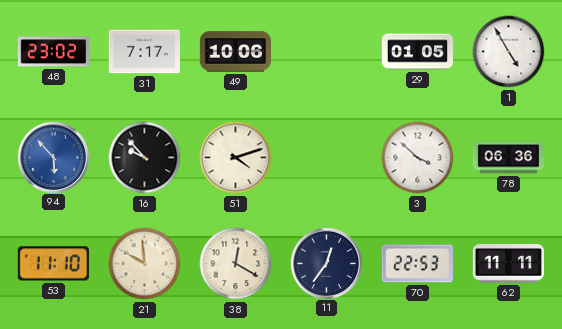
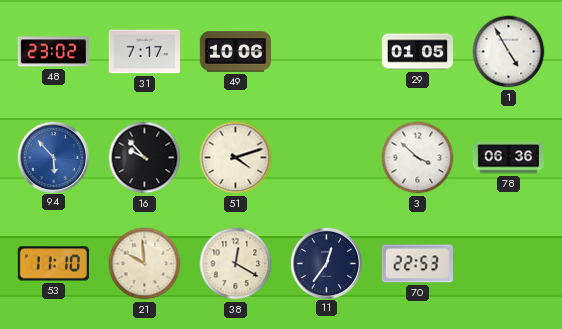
62: 11:11 -> none (508, 264)
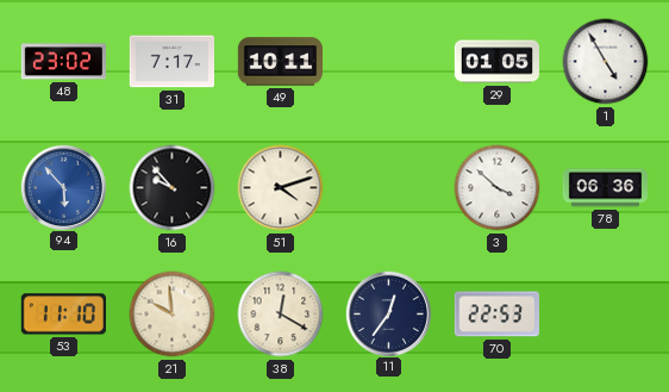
49: 10:06 -> 10:11 (280, 62)
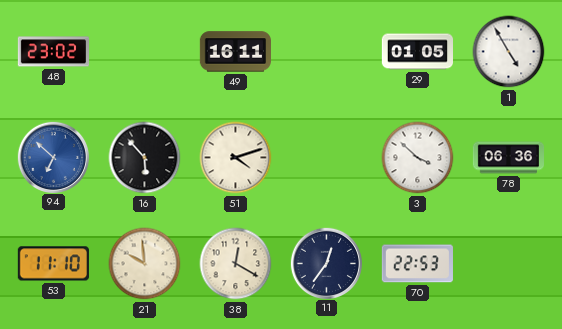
31: 7:17 -> none (171, 62)
49: 10:11 -> 16:11 (235, 52)
94: 5:53 -> 6:52 (53, 157)
16: 9:53 -> 5:53 (145, 158)
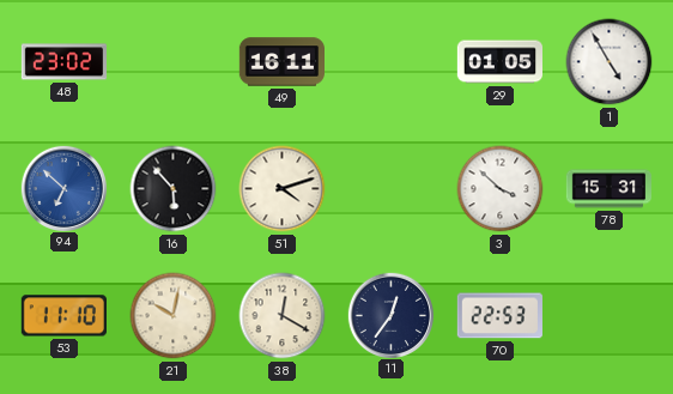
78: 06:36 -> 15:31 (608, 189)
21: 9:59 -> 10:02 (174, 316)
